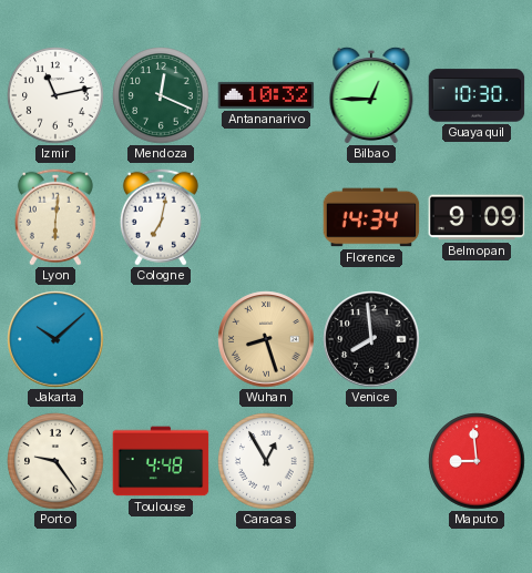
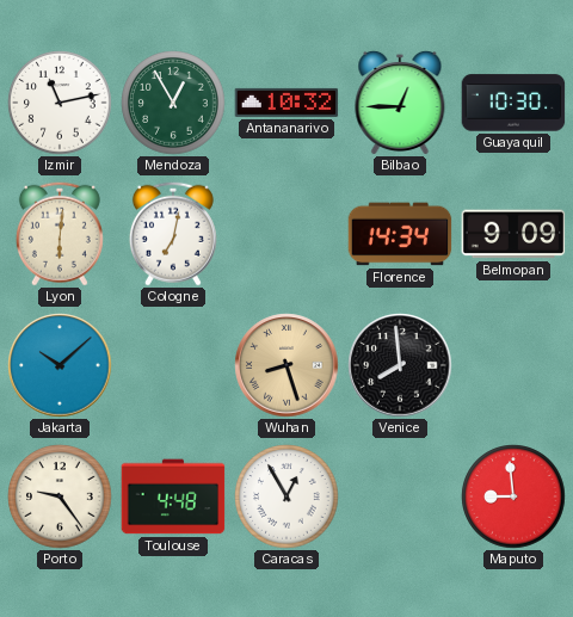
Mendoza: 12:19 -> 12:55 (173, 103)
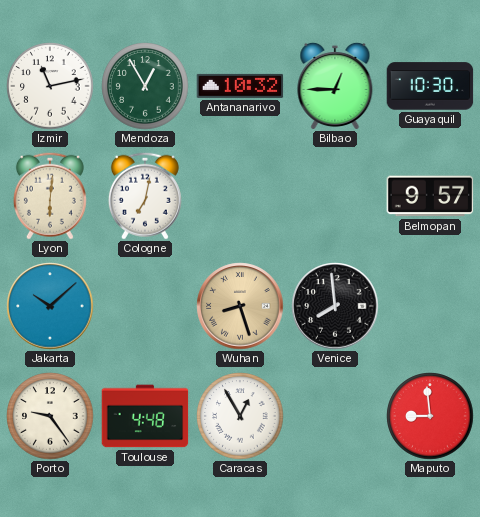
Florence: 14:34 -> none (400, 234)
Belmopan: 9:09 -> 9:57 (430, 196)
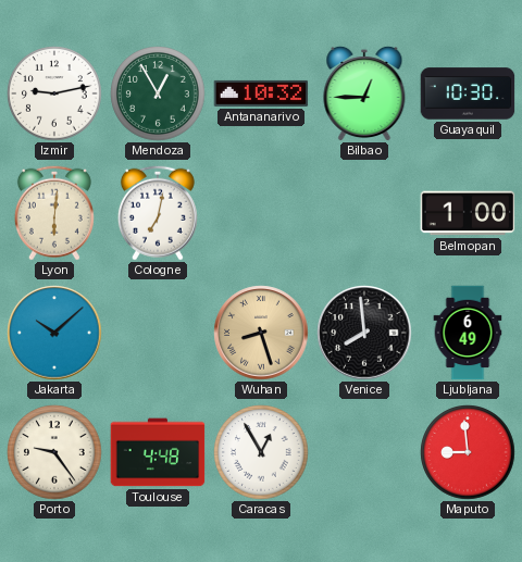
Izmir: 11:13 -> 9:13 (54, 93)
Belmopan: 9:57 -> 1:00 (468, 213)
Ljubljana: none -> 6:49 (468, 333)
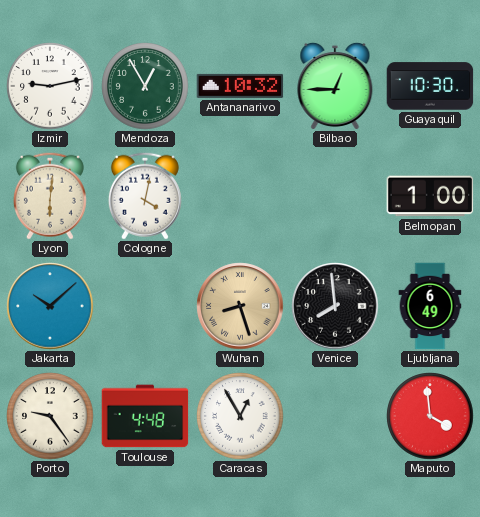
Cologne: 7:02 -> 4:02 (145, 196)
Maputo: 8:59 -> 3:59 (430, 416)
